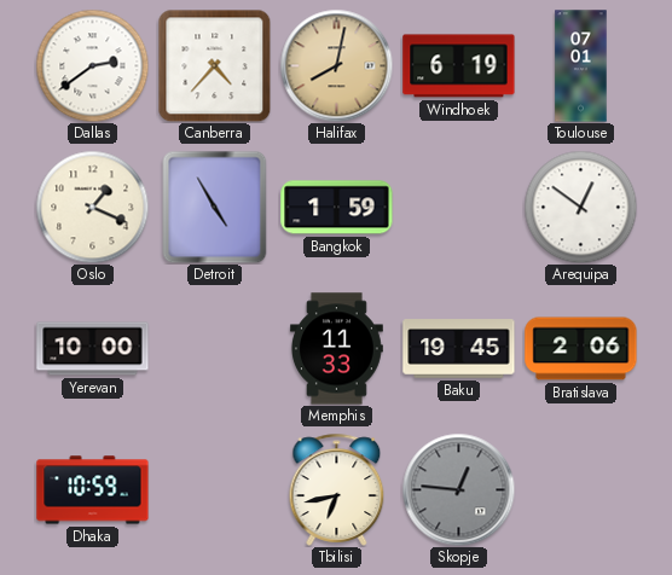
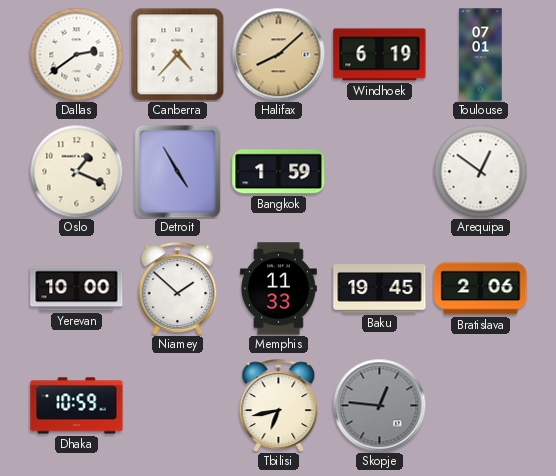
Halifax: 8:02 -> 8:08 (278, 54)
Niamey: none -> 1:52 (178, 288)
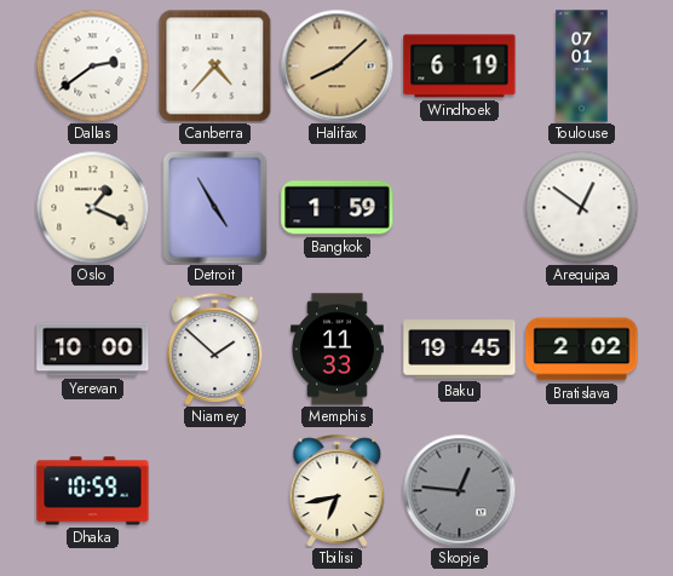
Bratislava: 2:06 -> 2:02 (582, 350)
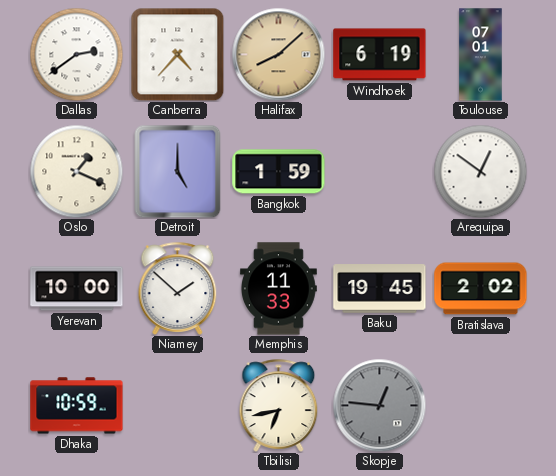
Detroit: 4:55 -> 5:00 (178, 171)
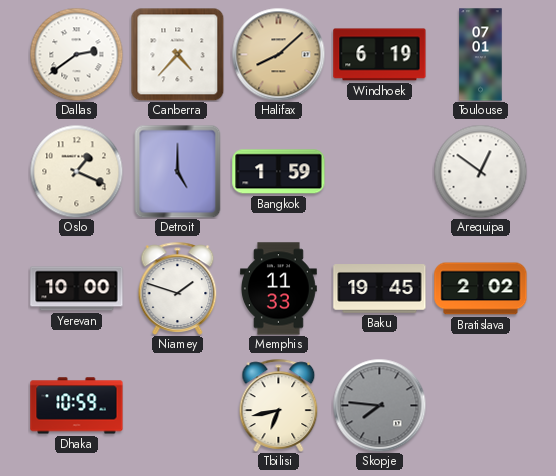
Niamey: 1:52 -> 1:48 (178, 288)
Skopje: 12:46 -> 7:46 (379, 405)
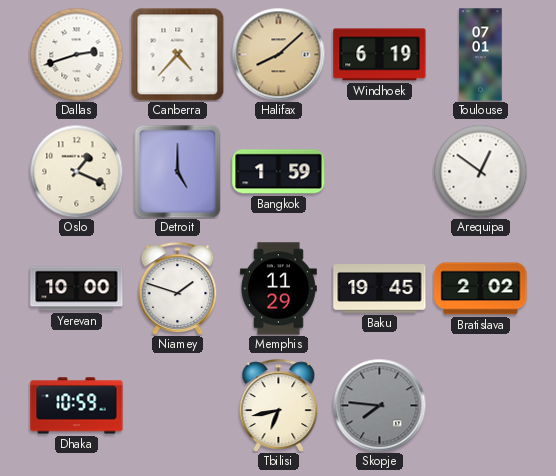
Dallas: 2:39 -> 2:42 (76, 54)
Memphis: 11:33 -> 11:29 (278, 289)
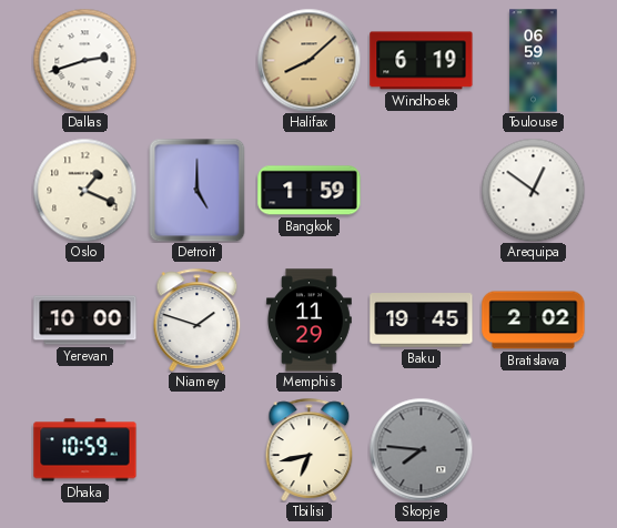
Canberra: 4:37 -> none (177, 54)
Toulouse: 07:01 -> 06:59 (534, 61)
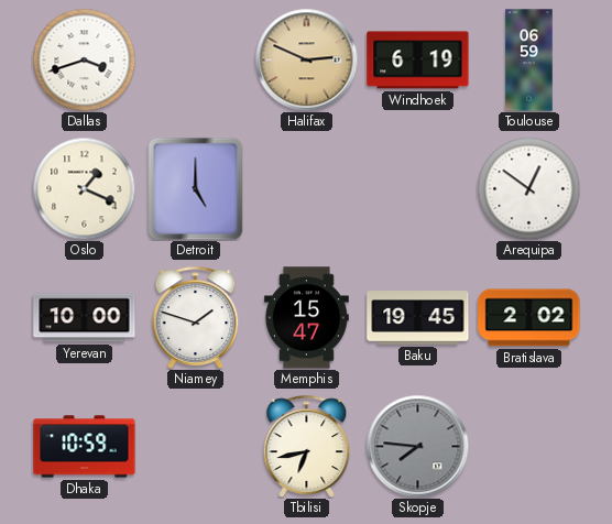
Dallas: 2:42 -> 3:42 (84, 59)
Halifax: 8:08 -> 2:49 (306, 59)
Bangkok: 1:59 -> none (310, 191)
Memphis: 11:29 -> 15:47 (306, 318)
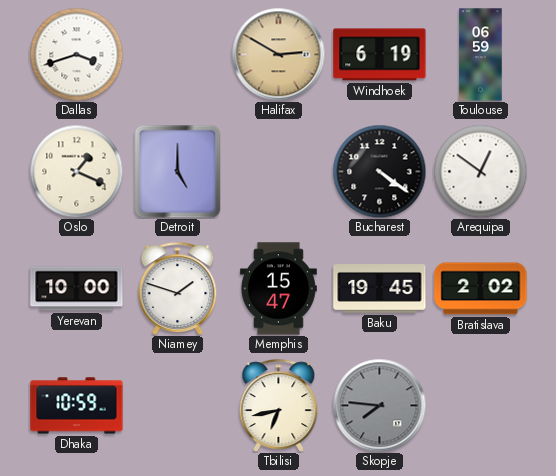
Halifax: 2:49 -> 2:50 (278, 54)
Bucharest: none -> 4:21 (379, 171)
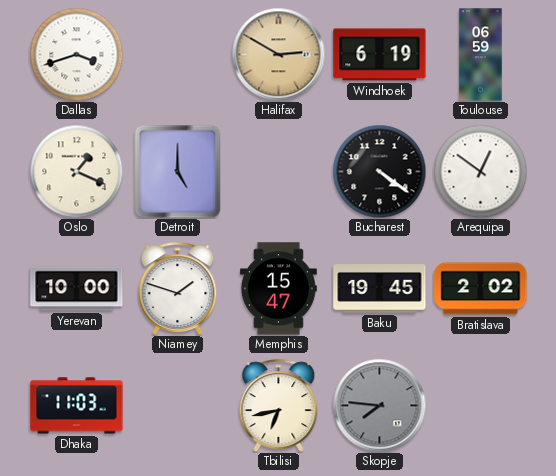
Dhaka: 10:59 -> 11:03 (77, 406)
